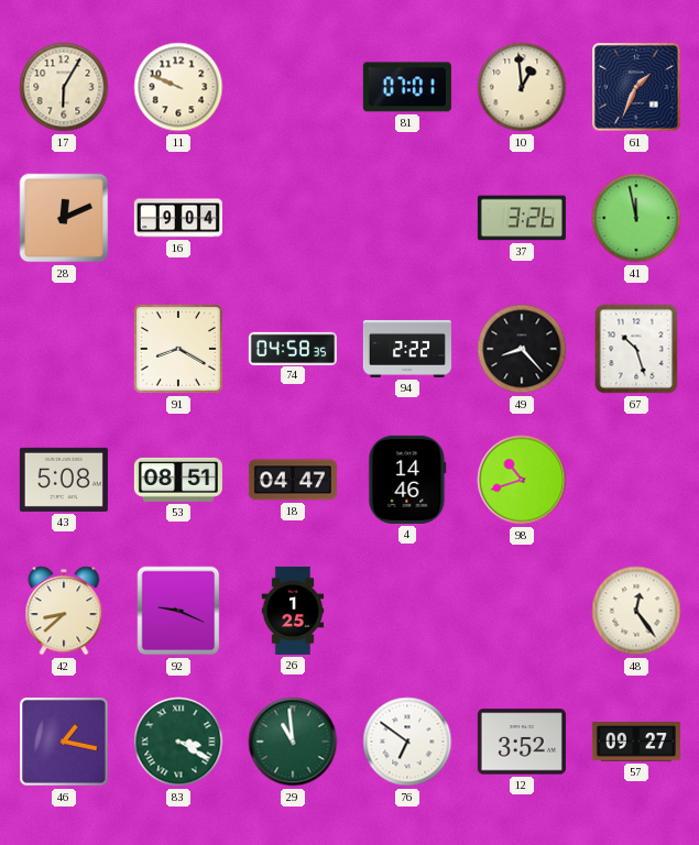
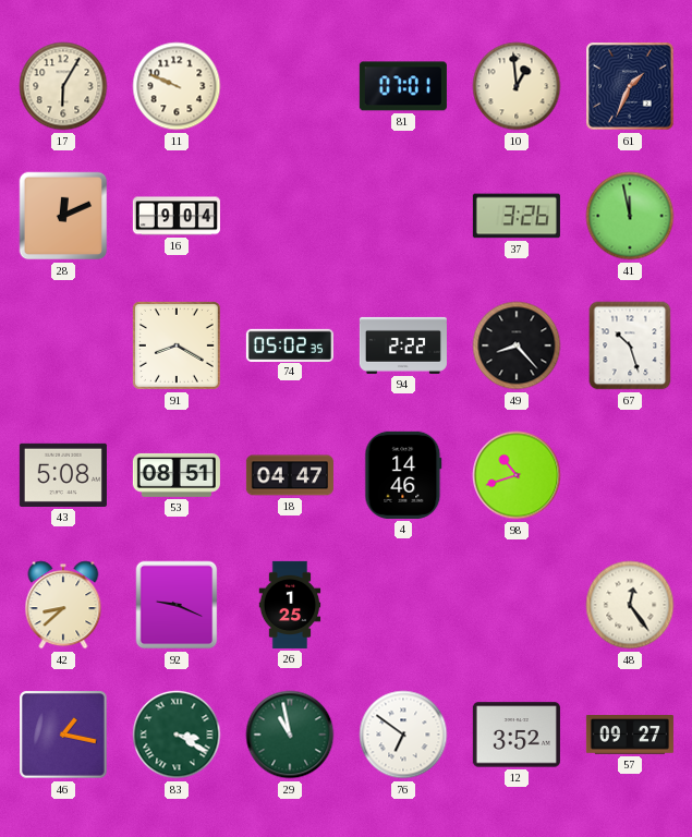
74: 04:58 -> 05:02 (290, 344)
29: 10:59 -> 10:58 (290, 735)
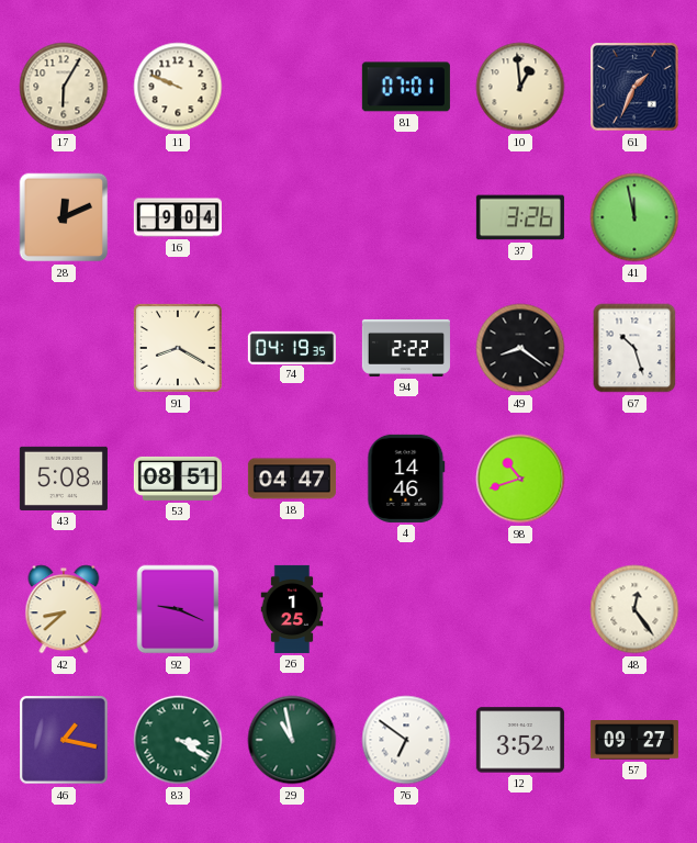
74: 05:02 -> 04:19 (292, 347)
49: 8:23 -> 8:21 (520, 348)
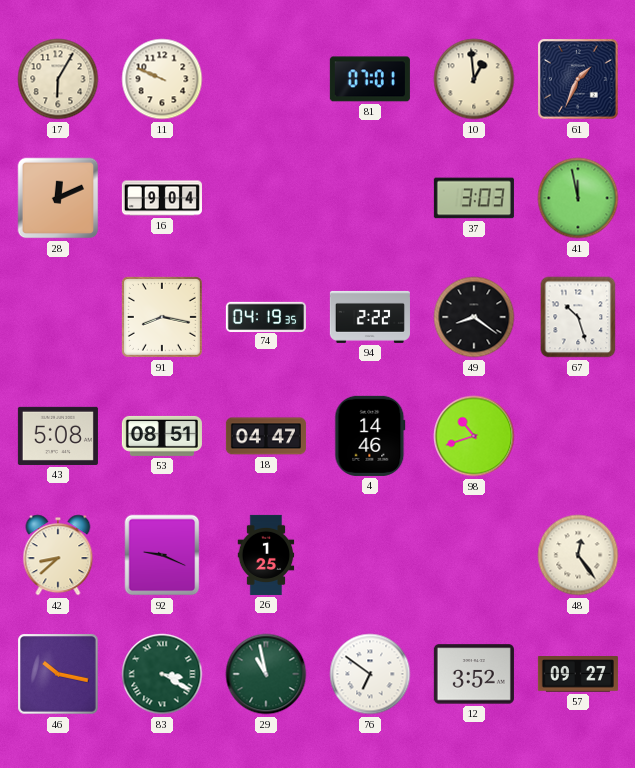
37: 3:26 -> 3:03 (474, 198)
91: 8:20 -> 8:17 (162, 317)
46: 1:17 -> 10:17 (58, 674)
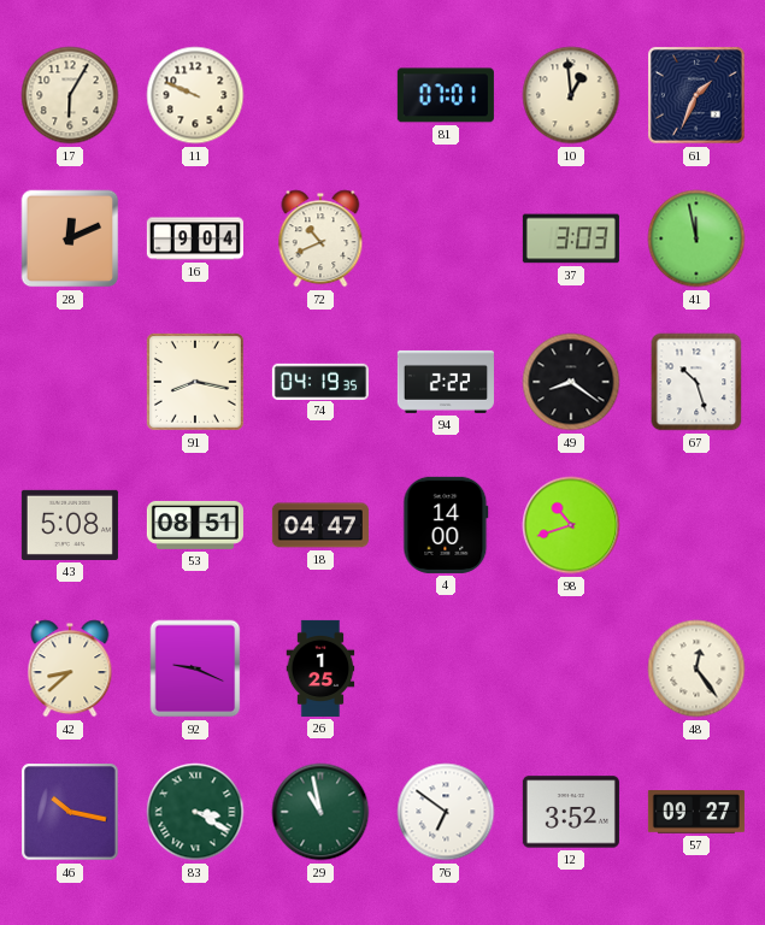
72: none -> 10:41 (320, 238)
4: 14:46 -> 14:00 (446, 525)
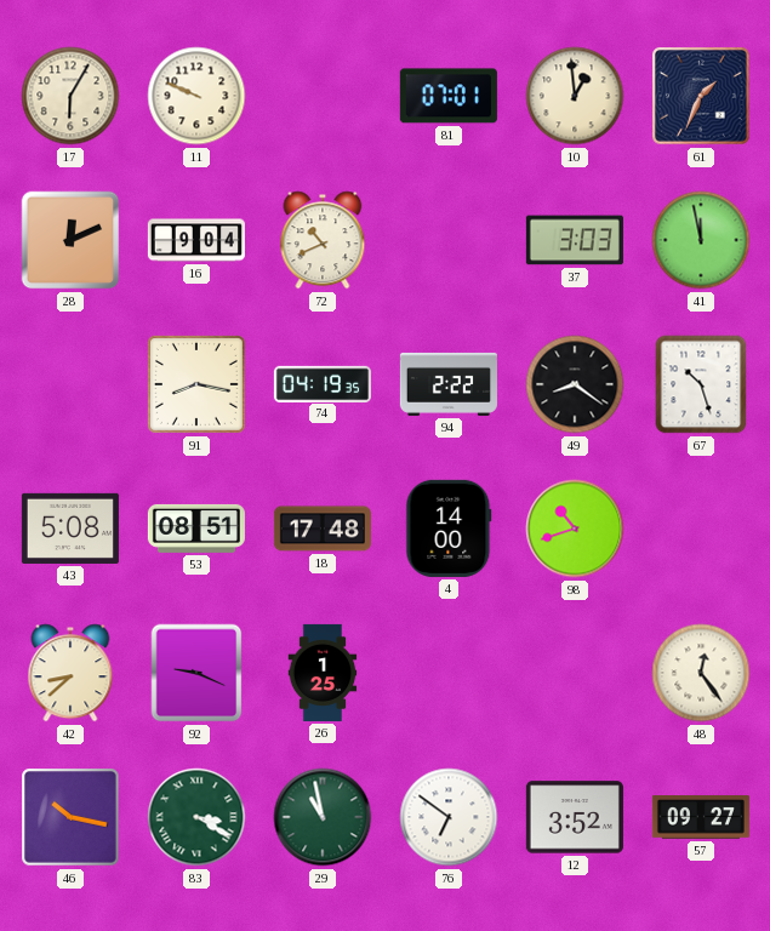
18: 04:47 -> 17:48 (323, 529)
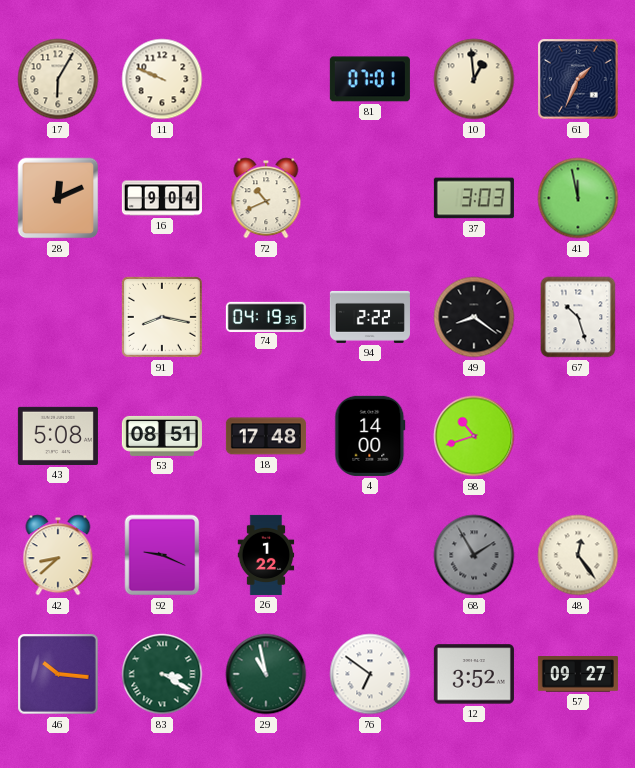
26: 1:25 -> 1:22 (266, 555)
68: none -> 1:55 (474, 555)
46: 10:17 -> 10:16 (58, 674)
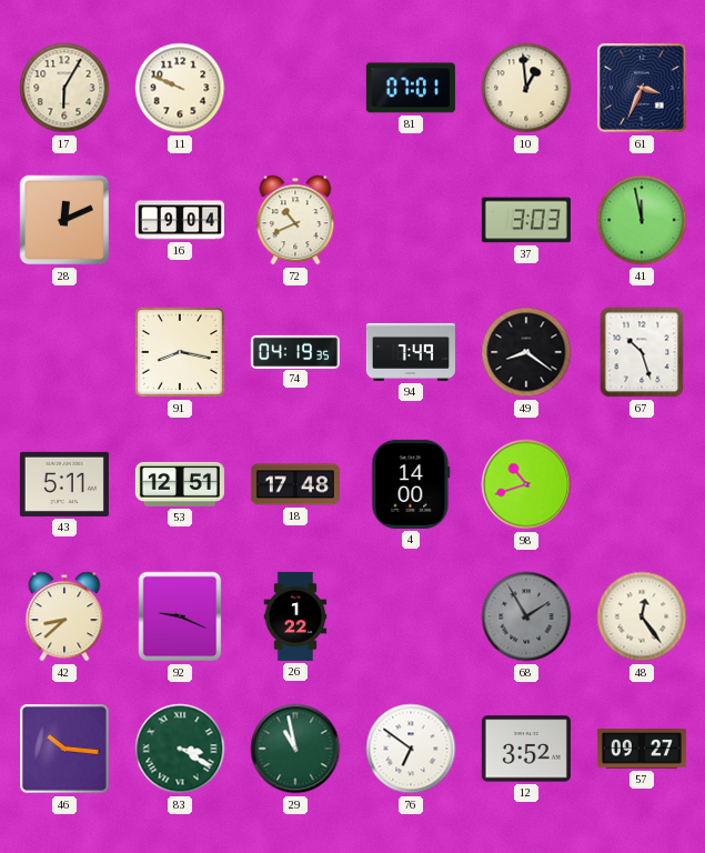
61: 1:34 -> 3:34 (642, 88)
94: 2:22 -> 7:49 (411, 352)
43: 5:08 -> 5:11 (64, 484)
53: 08:51 -> 12:51 (180, 484)
